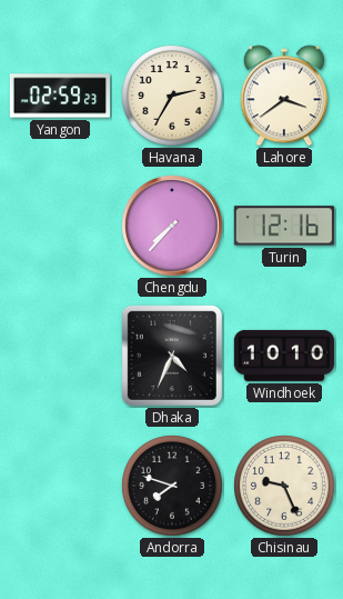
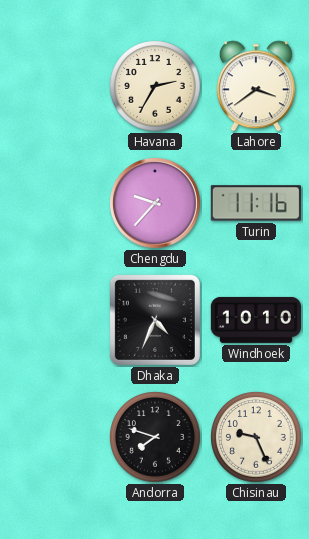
Yangon: 02:59 -> none (59, 96)
Chengdu: 7:37 -> 9:37 (156, 204)
Turin: 12:16 -> 11:16 (256, 203)
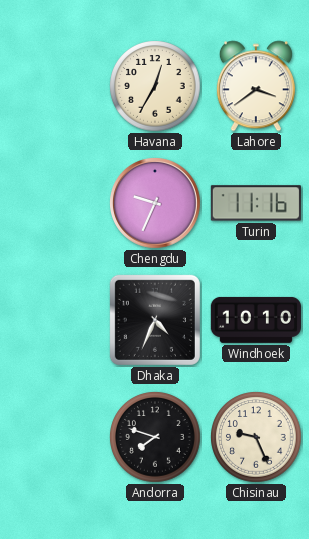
Havana: 2:35 -> 12:35 (155, 86)
Chengdu: 9:37 -> 9:34 (156, 204)
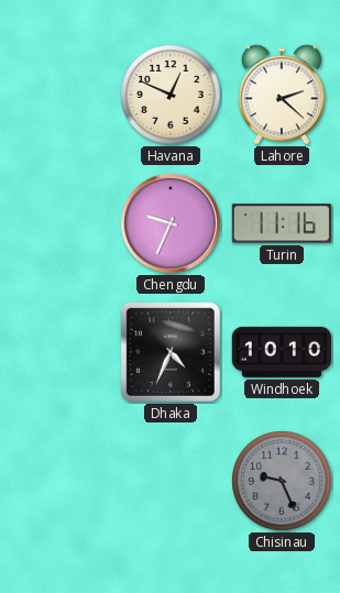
Havana: 12:35 -> 12:49 (171, 95)
Lahore: 3:39 -> 2:22 (282, 95)
Andorra: 7:48 -> none (155, 437)
Chisinau dial: cream -> grey (282, 481)
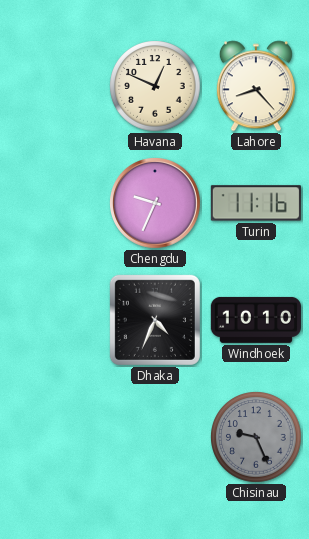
Lahore: 2:22 -> 8:23 (256, 86)
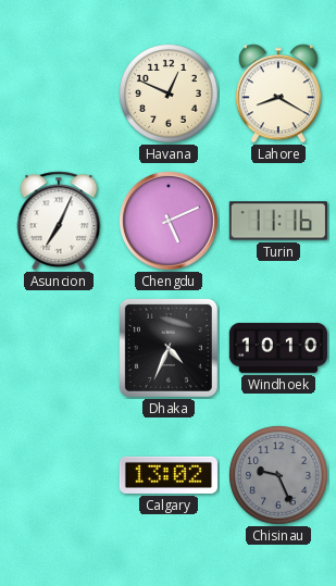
Lahore: 8:23 -> 8:20 (278, 93)
Asuncion: none -> 7:04 (59, 221)
Chengdu: 9:34 -> 5:11 (170, 222)
Calgary: none -> 13:02 (169, 475)
